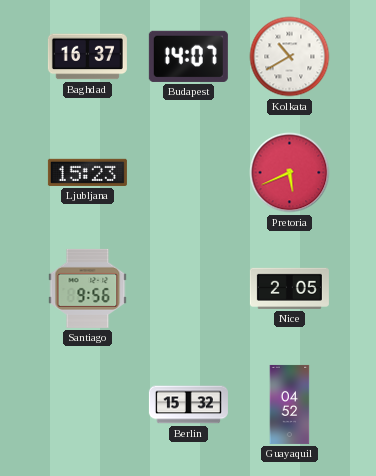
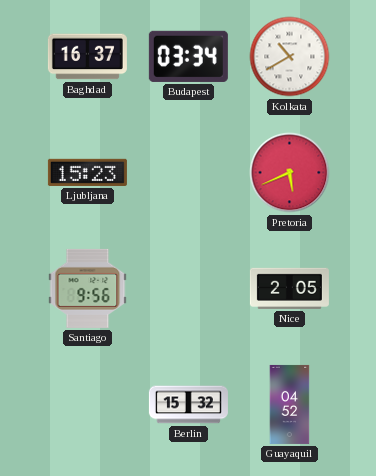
Budapest: 14:07 -> 03:34 (188, 56)
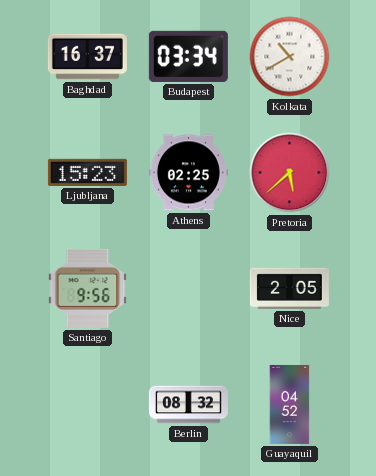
Athens: none -> 02:25 (188, 173)
Pretoria: 5:41 -> 5:38 (290, 173)
Berlin: 15:32 -> 08:32 (188, 405)
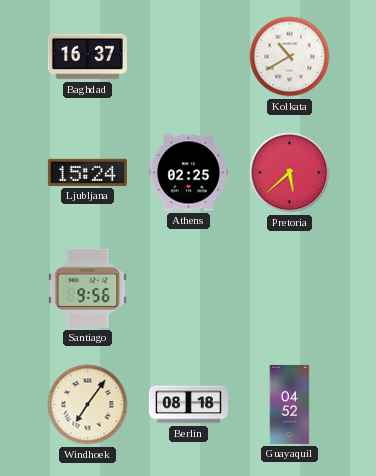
Budapest: 03:34 -> none (188, 56)
Ljubljana: 15:23 -> 15:24 (87, 172)
Nice: 2:05 -> none (289, 288)
Windhoek: none -> 7:06 (88, 405)
Berlin: 08:32 -> 08:18 (188, 405)
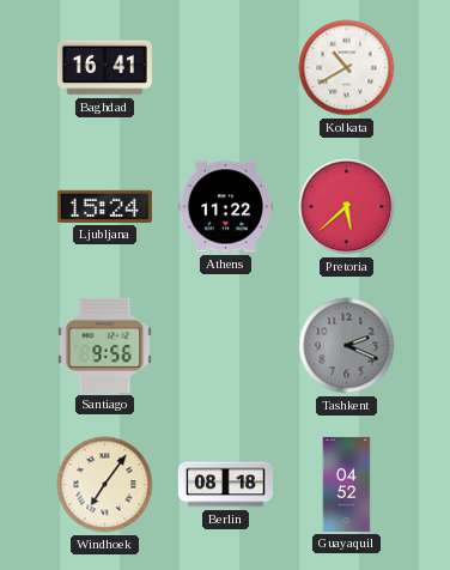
Baghdad: 16:37 -> 16:41 (104, 68)
Athens: 02:25 -> 11:22 (225, 207)
Tashkent: none -> 2:19 (347, 346)
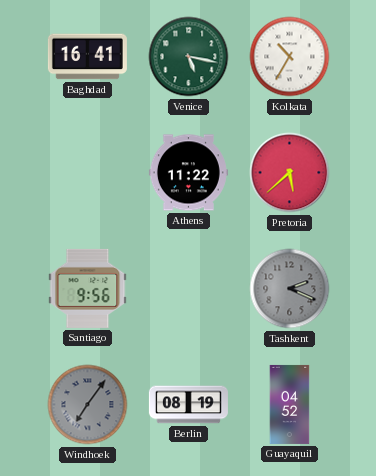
Venice: none -> 5:17 (189, 57)
Kolkata: 10:40 -> 10:35 (290, 57)
Ljubljana: 15:24 -> none (104, 206)
Windhoek dial: cream -> grey (88, 405)
Berlin: 08:18 -> 08:19 (188, 405)
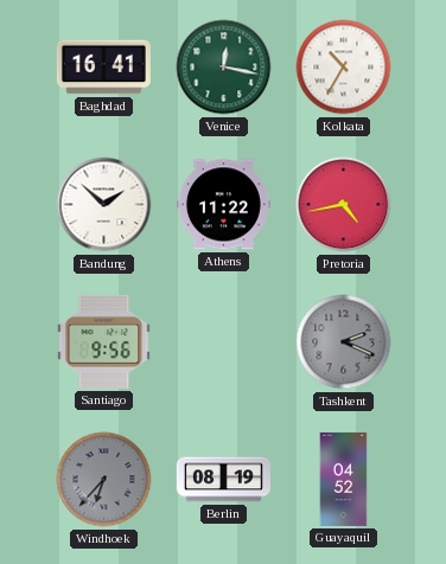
Venice: 5:17 -> 12:17 (224, 68)
Bandung: none -> 1:52 (104, 205)
Pretoria: 5:38 -> 4:43 (344, 205)
Windhoek: 7:06 -> 6:37 (104, 480)
